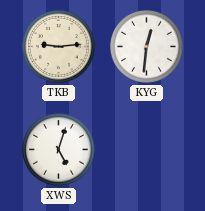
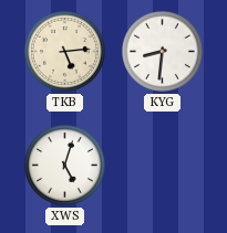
TKB: 9:14 -> 5:14 (64, 51)
KYG: 12:31 -> 8:31 (162, 51)
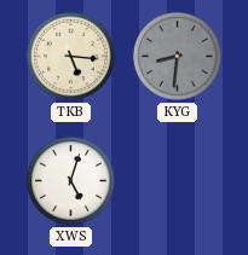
TKB: 5:14 -> 5:16 (70, 56)
KYG dial: white -> grey (177, 56)
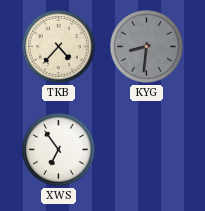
TKB: 5:16 -> 4:37 (58, 46)
XWS: 5:03 -> 6:54 (58, 149)
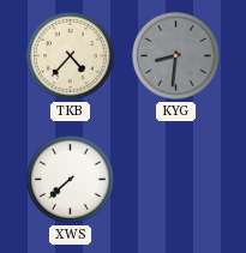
XWS: 6:54 -> 7:38 (70, 179)
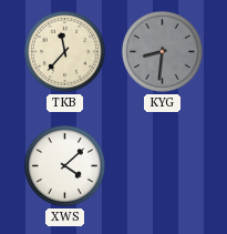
TKB: 4:37 -> 11:37 (64, 51)
XWS: 7:38 -> 4:08 (64, 165)
